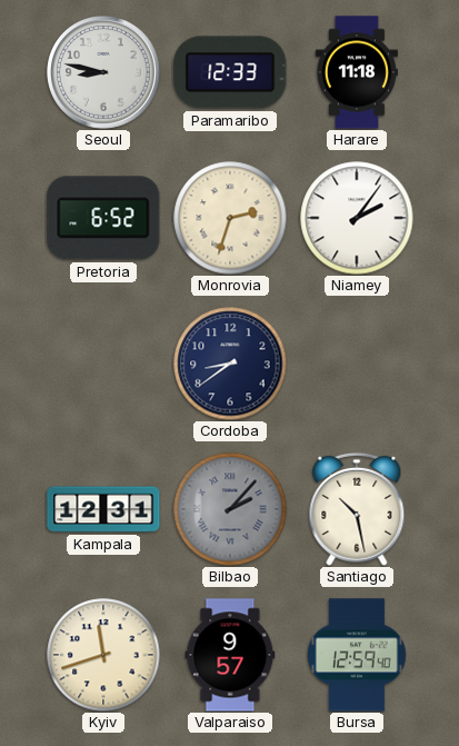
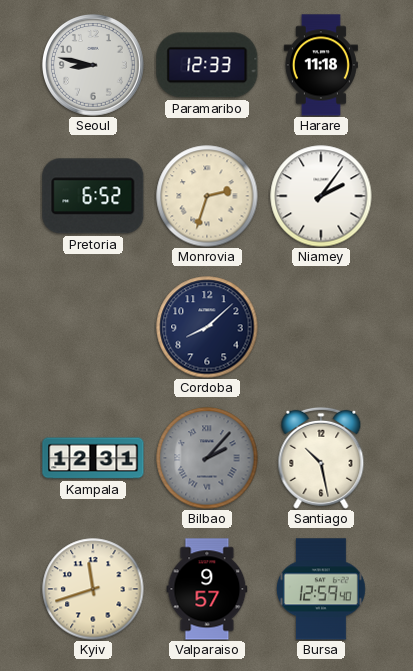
Cordoba: 8:39 -> 8:08 (207, 327)
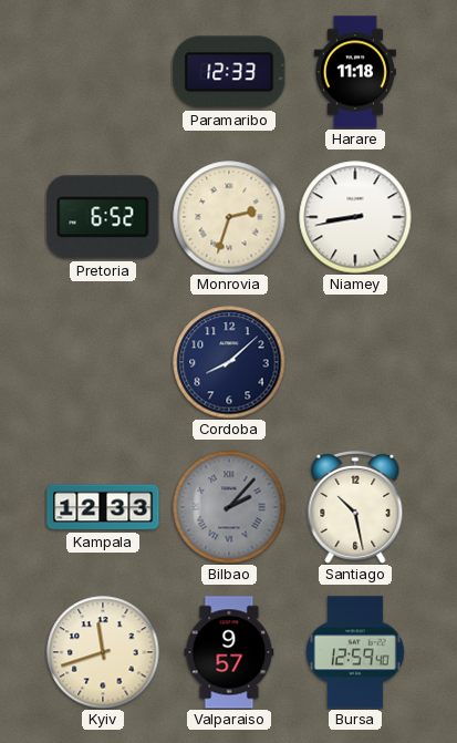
Seoul: 8:47 -> none (94, 66)
Niamey: 2:06 -> 8:43 (355, 217)
Kampala: 12:31 -> 12:33 (103, 507)
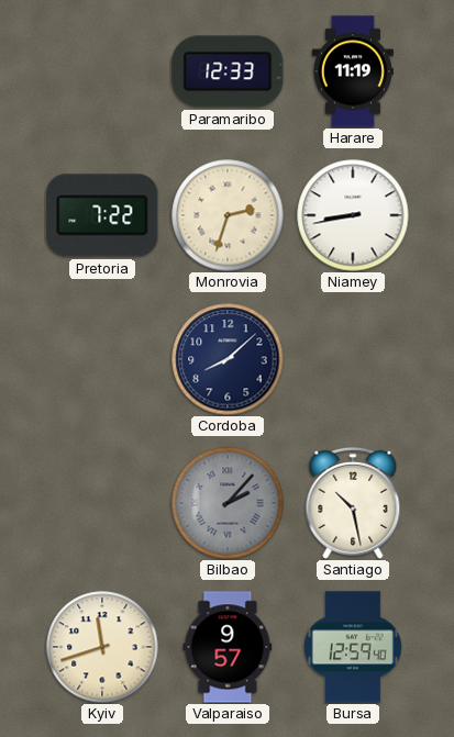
Harare: 11:18 -> 11:19 (353, 71)
Pretoria: 6:52 -> 7:22 (102, 215)
Kampala: 12:33 -> none (103, 507)
